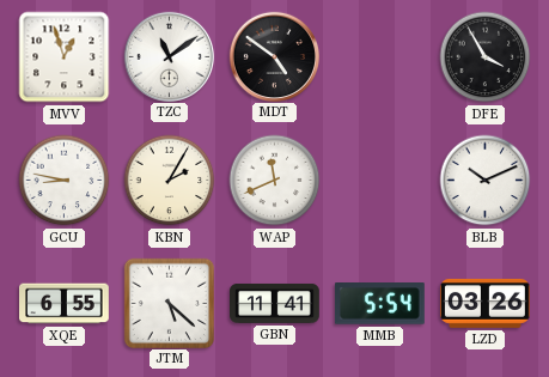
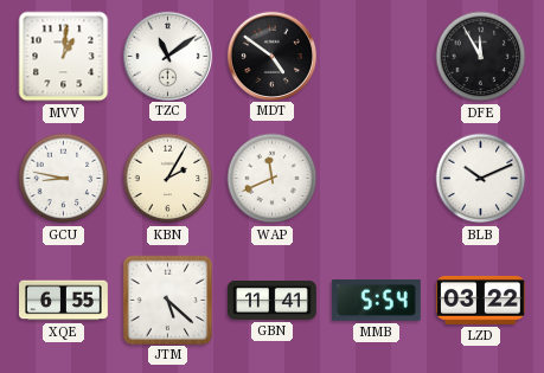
MVV: 12:57 -> 1:01 (64, 57)
DFE: 3:55 -> 11:55 (481, 57)
LZD: 03:26 -> 03:22 (481, 300)
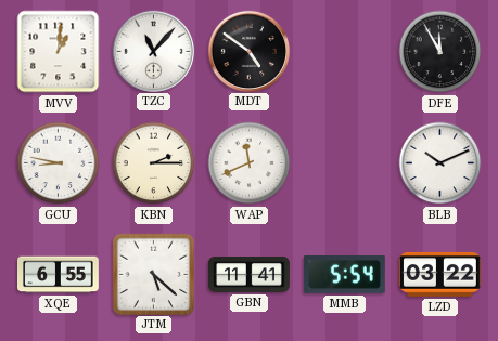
TZC: 11:09 -> 11:07 (153, 51)
KBN: 2:05 -> 2:15 (154, 163)
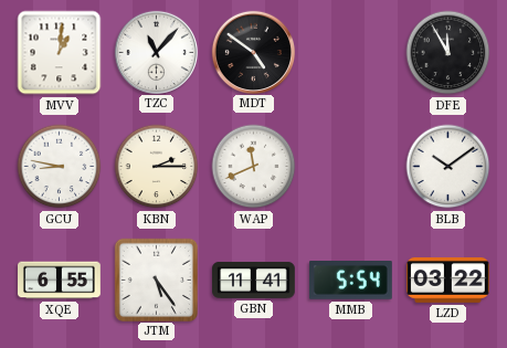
BLB: 10:11 -> 10:09 (448, 167)
JTM: 5:22 -> 5:24 (156, 280)
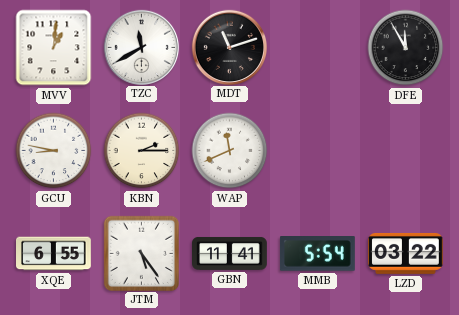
TZC: 11:07 -> 11:40 (141, 47)
MDT: 4:51 -> 11:12 (229, 47)
BLB: 10:09 -> none (448, 167)
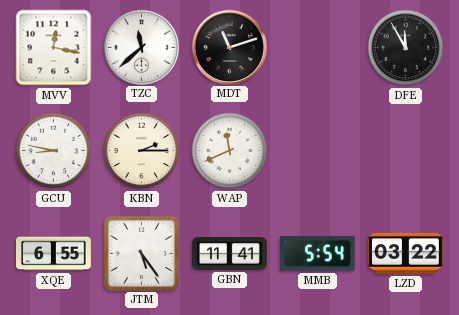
MVV: 1:01 -> 12:17 (54, 48)
TZC: 11:40 -> 11:38 (141, 47)
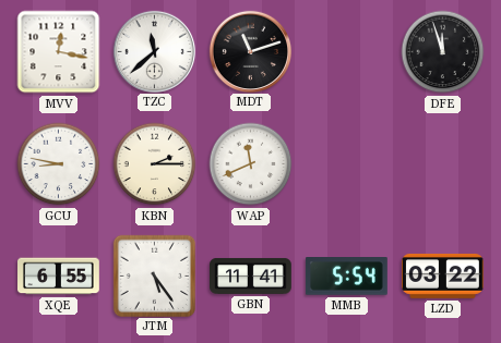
DFE: 11:55 -> 11:57 (443, 52)
